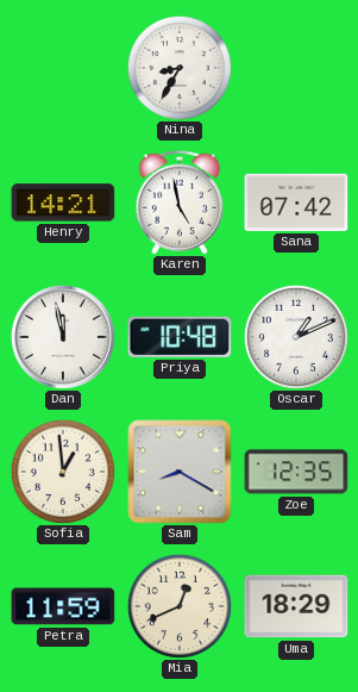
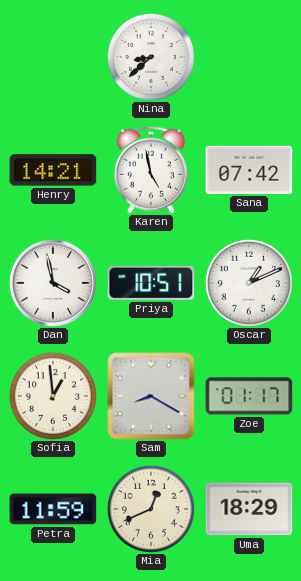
Nina: 8:35 -> 8:38 (151, 57)
Dan: 11:58 -> 3:58 (53, 283)
Priya: 10:48 -> 10:51 (151, 283)
Zoe: 12:35 -> 01:17 (249, 396)
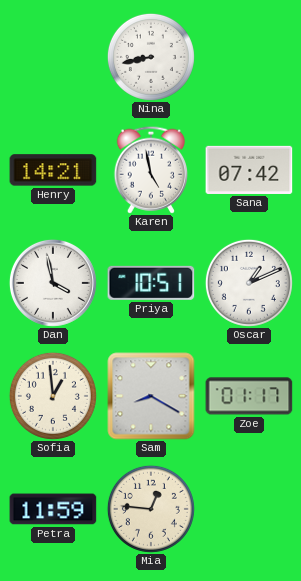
Nina: 8:38 -> 8:43 (151, 57)
Mia: 12:41 -> 12:46 (151, 509)
Uma: 18:29 -> none (249, 509)
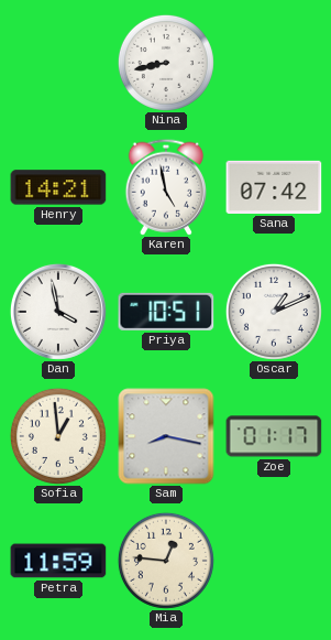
Sam: 8:20 -> 8:17 (166, 436)
